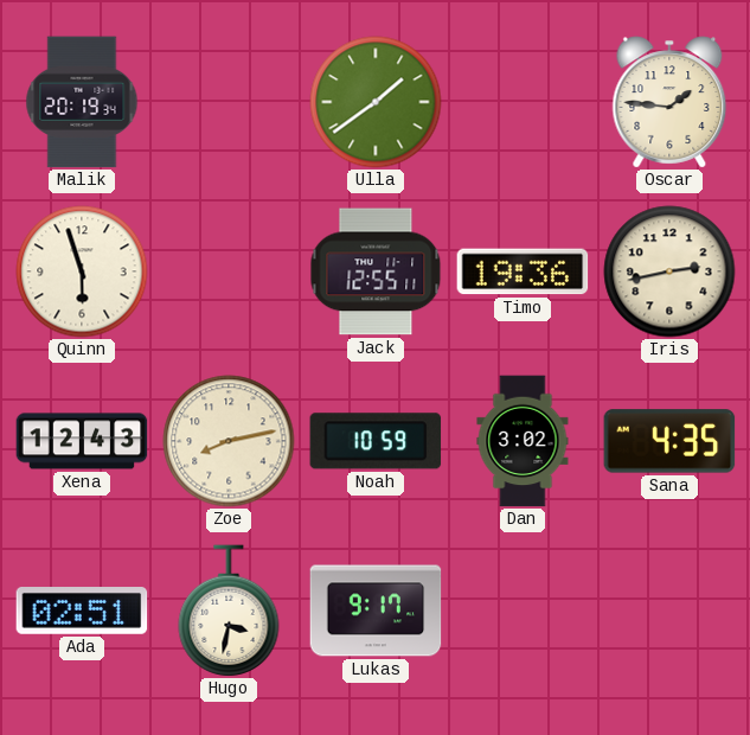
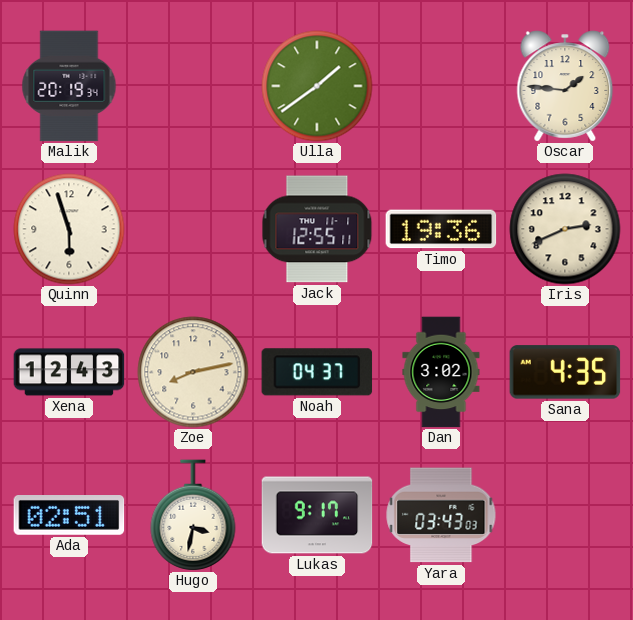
Iris: 2:43 -> 2:41 (565, 229)
Noah: 10:59 -> 04:37 (317, 372)
Yara: none -> 03:43 (441, 515)
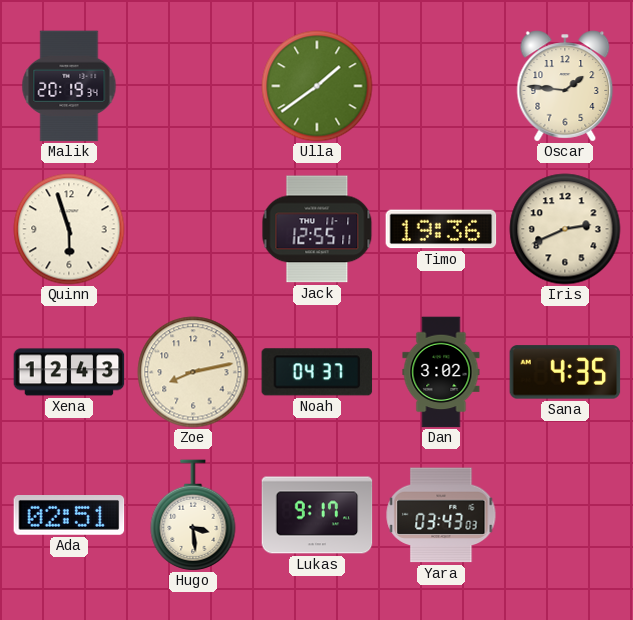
Hugo: 3:32 -> 3:29 (193, 515)
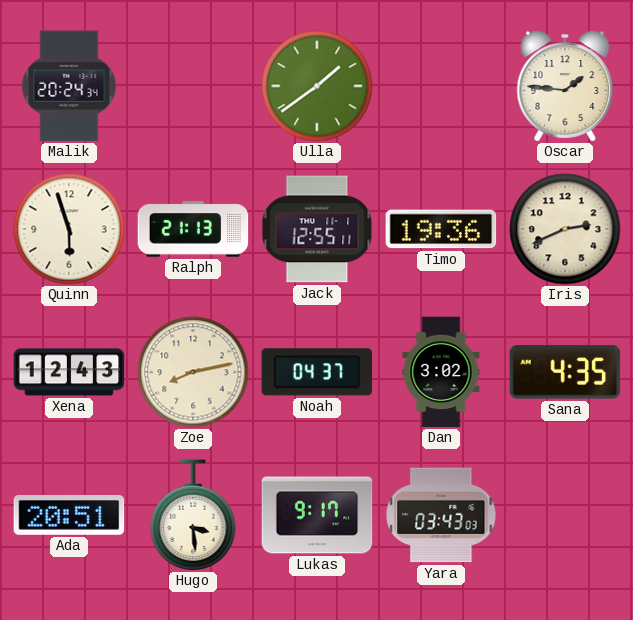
Malik: 20:19 -> 20:24 (69, 86)
Ralph: none -> 21:13 (193, 229)
Ada: 02:51 -> 20:51 (69, 516)
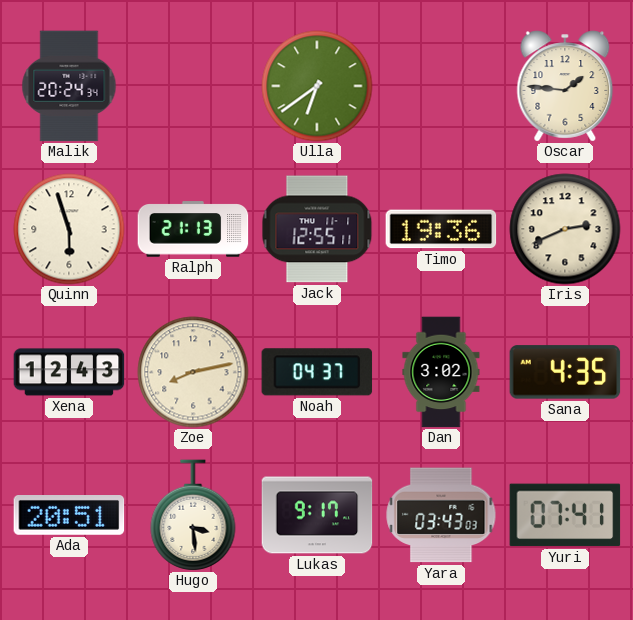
Ulla: 1:39 -> 6:39 (317, 86)
Yuri: none -> 07:41 (565, 515)
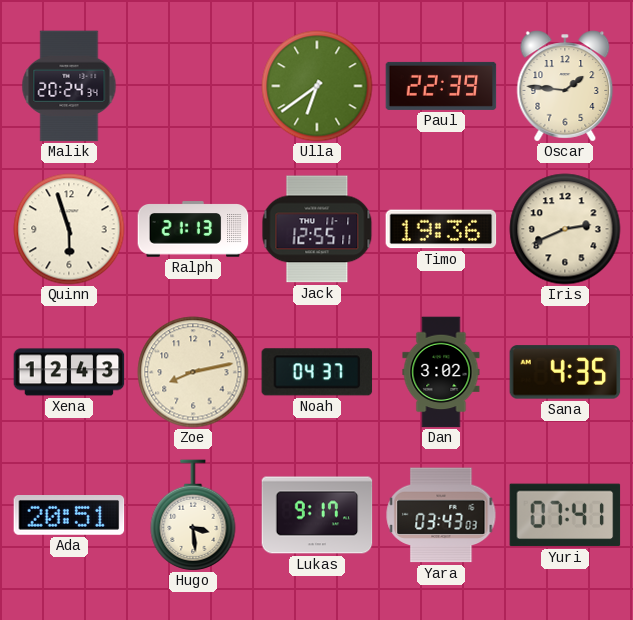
Paul: none -> 22:39 (441, 86)
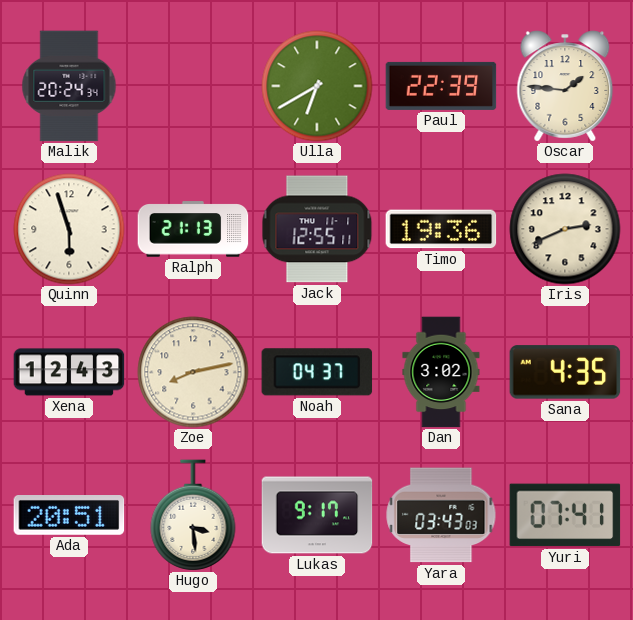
Ulla: 6:39 -> 6:40 (317, 86)
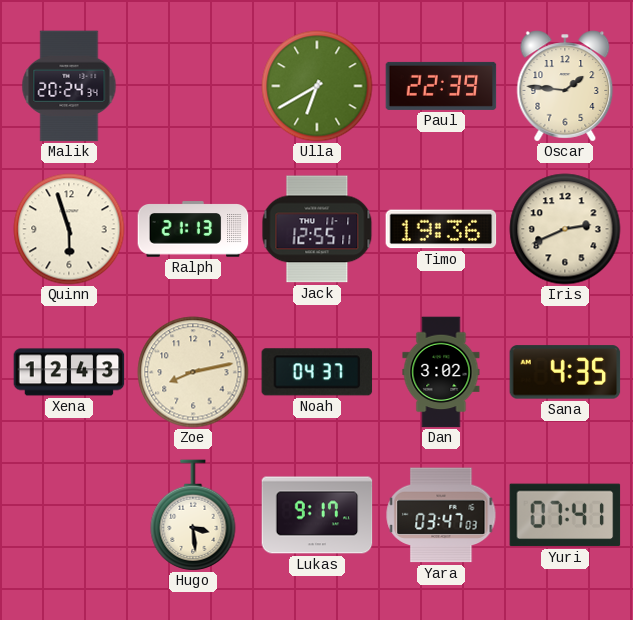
Ada: 20:51 -> none (69, 516)
Yara: 03:43 -> 03:47 (441, 515)
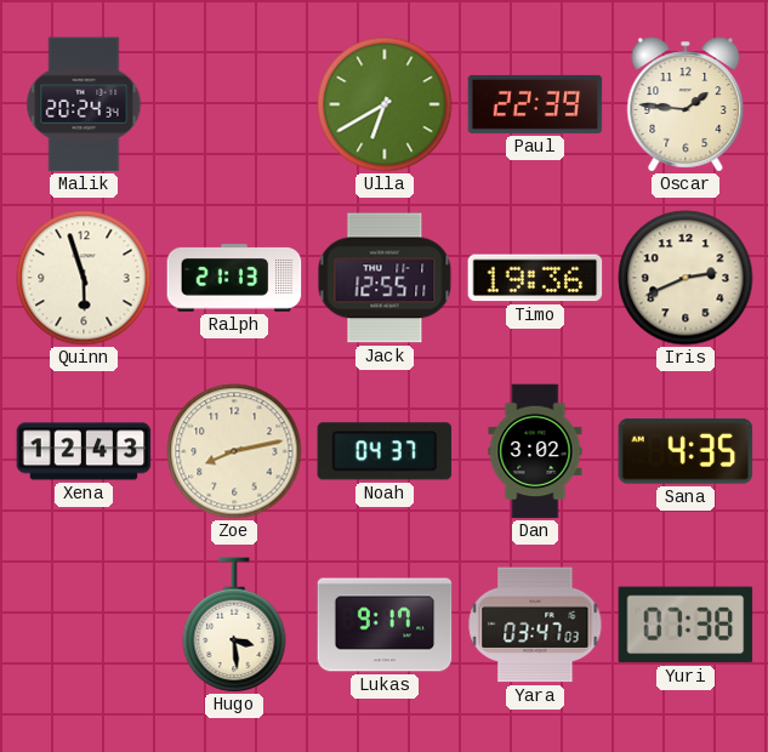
Yuri: 07:41 -> 07:38 (685, 625)
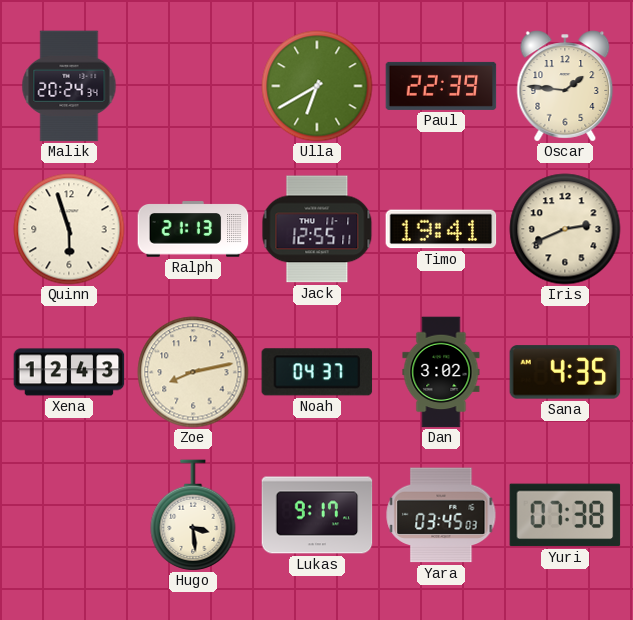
Timo: 19:36 -> 19:41 (441, 229)
Yara: 03:47 -> 03:45 (441, 515)
